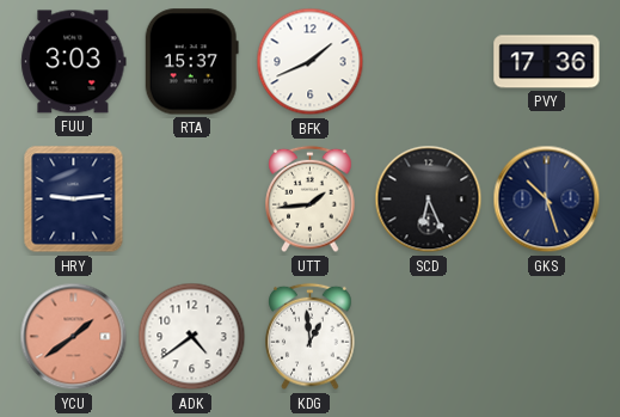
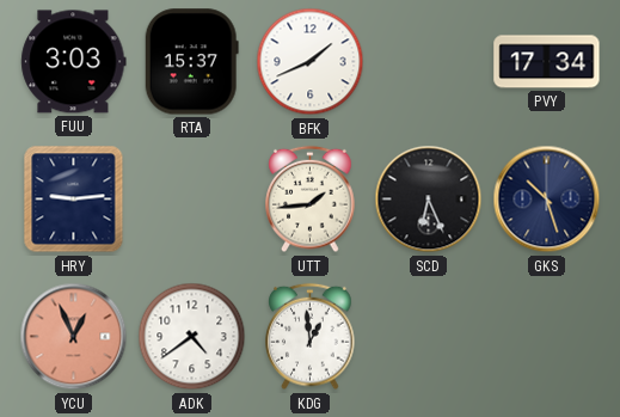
PVY: 17:36 -> 17:34 (547, 62)
YCU: 1:39 -> 12:56 (74, 337)
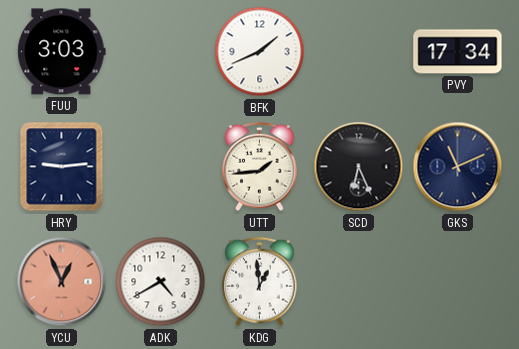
RTA: 15:37 -> none (191, 62)
GKS: 10:27 -> 11:11 (458, 167)
ADK: 4:39 -> 4:40 (161, 282)
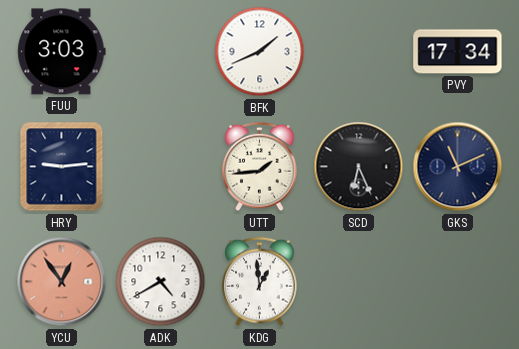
YCU: 12:56 -> 12:54 (62, 282)
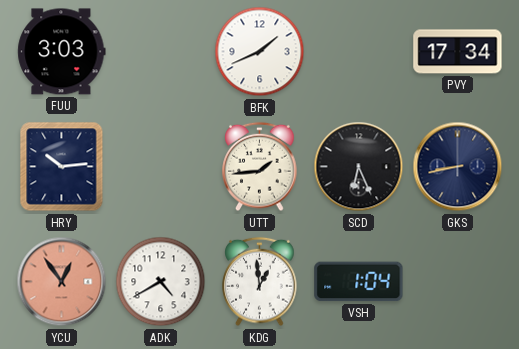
HRY: 9:14 -> 10:14 (62, 167)
GKS: 11:11 -> 8:43 (458, 167)
VSH: none -> 1:04 (359, 282)
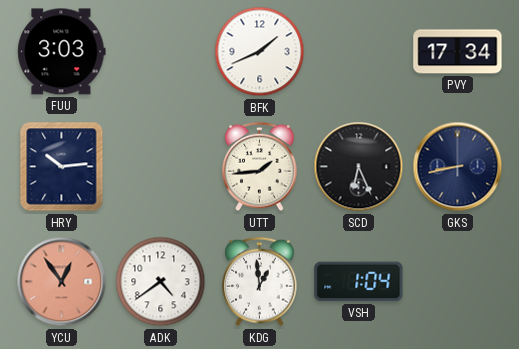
ADK: 4:40 -> 4:39 (161, 282)
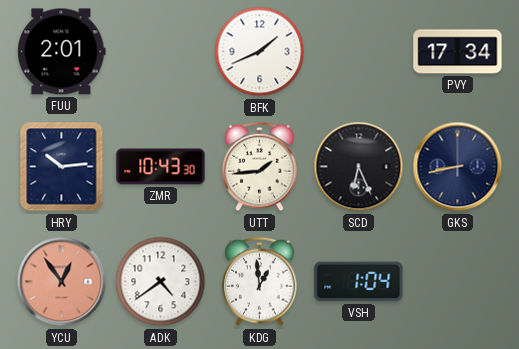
FUU: 3:03 -> 2:01 (62, 52)
ZMR: none -> 10:43 (161, 167)
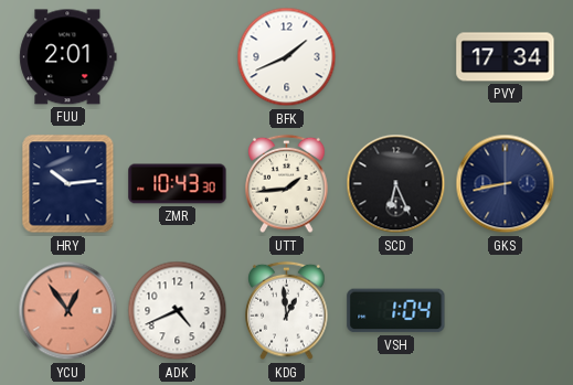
ADK: 4:39 -> 4:41 (178, 311)
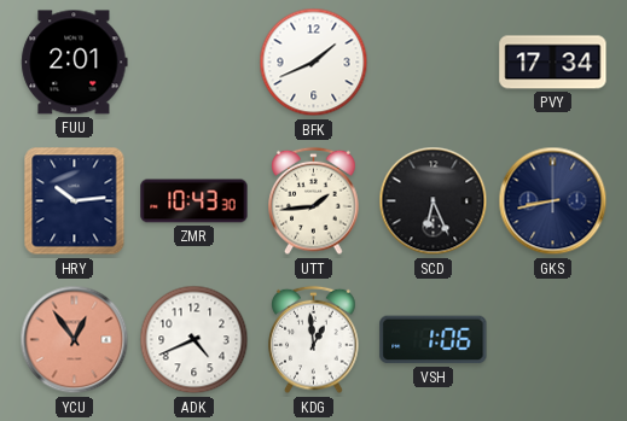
VSH: 1:04 -> 1:06 (434, 340)
